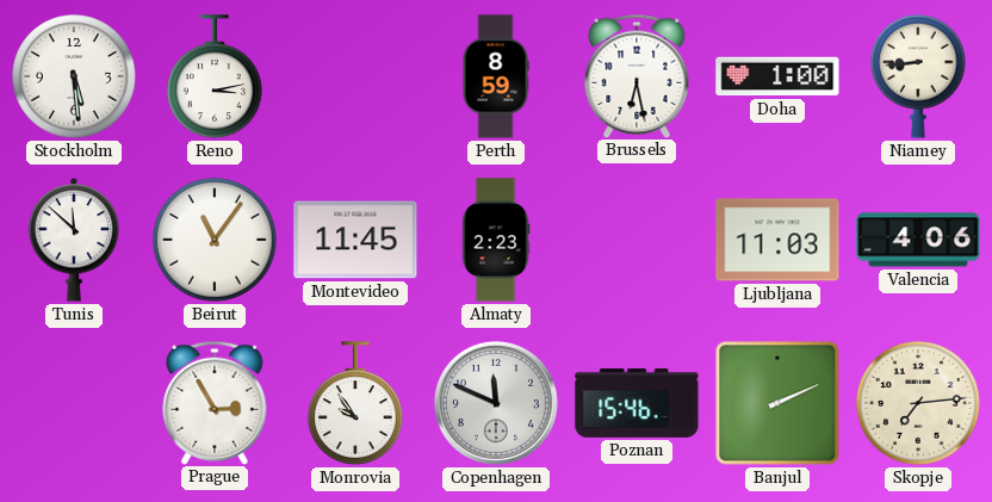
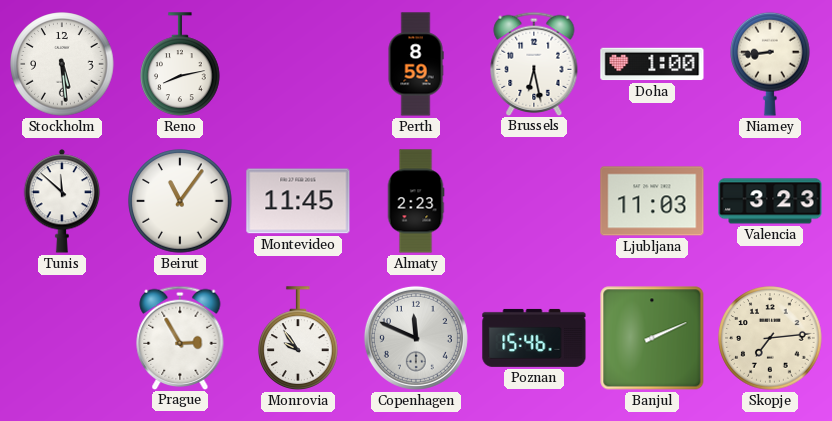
Reno: 3:13 -> 8:13 (180, 64)
Valencia: 4:06 -> 3:23 (770, 201)
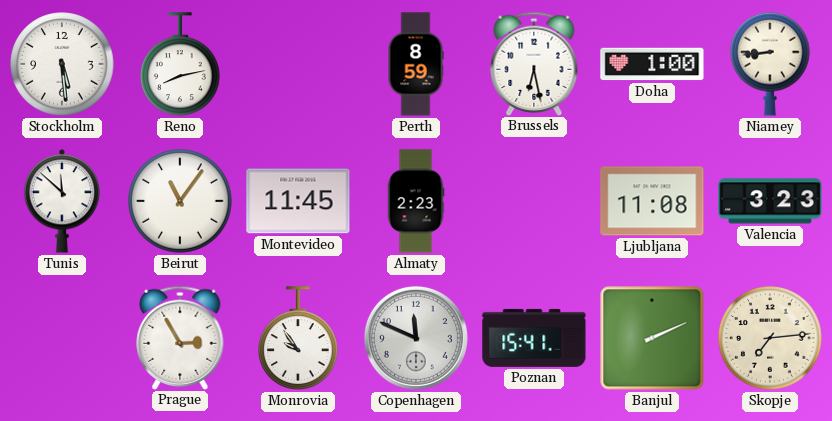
Ljubljana: 11:03 -> 11:08 (652, 201)
Poznan: 15:46 -> 15:41 (534, 338)
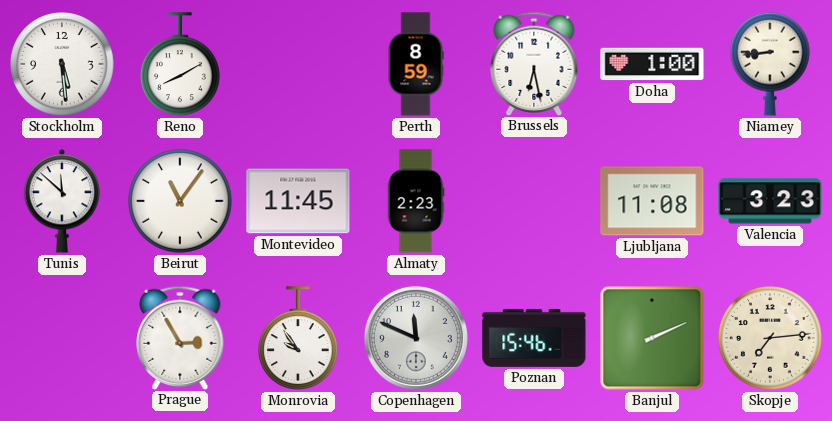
Reno: 8:13 -> 8:10 (180, 64)
Poznan: 15:41 -> 15:46 (534, 338)
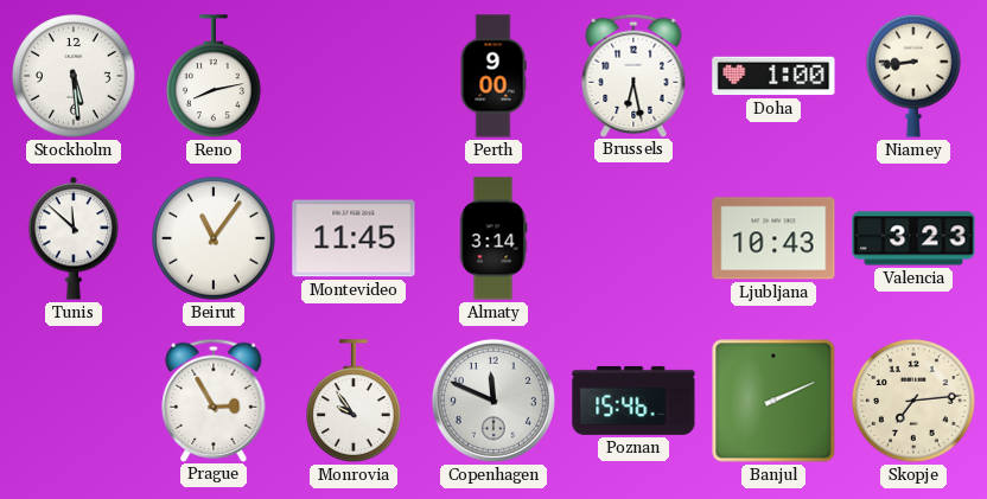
Reno: 8:10 -> 8:13 (214, 76)
Perth: 8:59 -> 9:00 (493, 76)
Almaty: 2:23 -> 3:14 (493, 238)
Ljubljana: 11:08 -> 10:43 (773, 238)
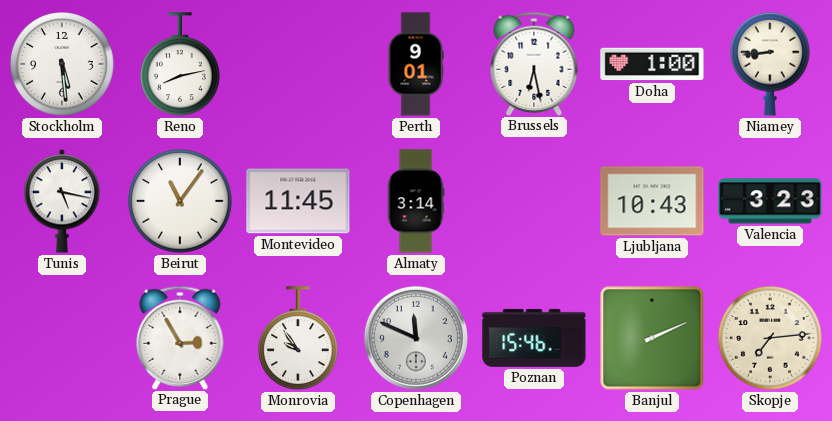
Perth: 9:00 -> 9:01 (416, 64)
Tunis: 11:52 -> 5:17 (62, 201)
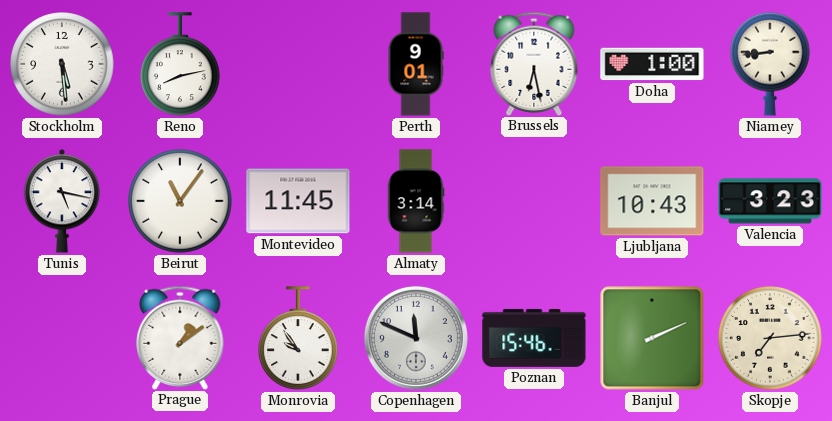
Prague: 2:55 -> 1:09 (180, 337)
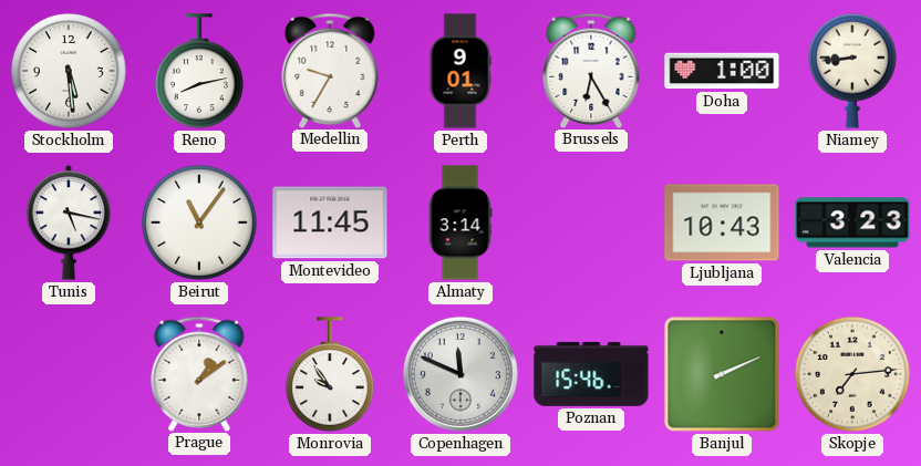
Medellin: none -> 9:35 (330, 70)
Brussels: 6:28 -> 6:25 (591, 70)
